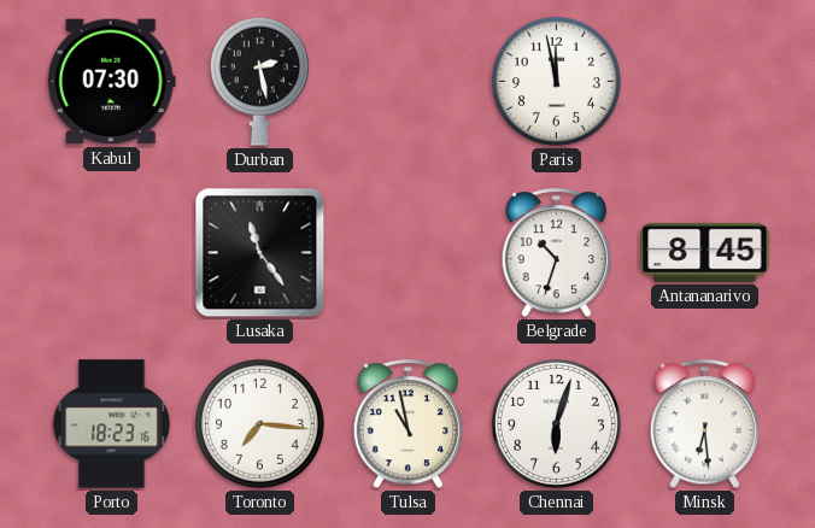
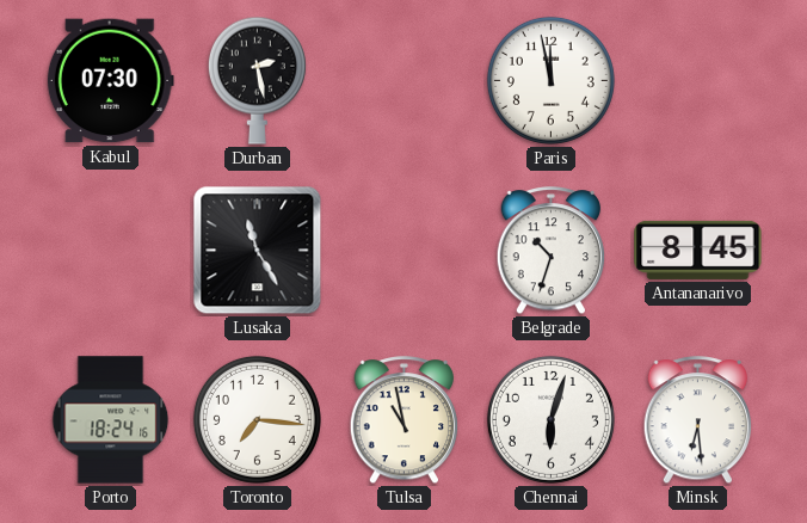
Lusaka: 11:24 -> 11:25 (258, 251)
Porto: 18:23 -> 18:24 (111, 420)
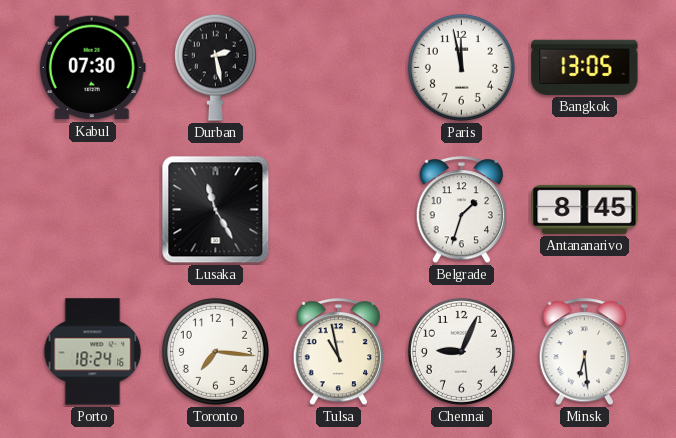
Bangkok: none -> 13:05 (585, 67)
Belgrade: 10:33 -> 1:33 (462, 210)
Chennai: 6:03 -> 9:04 (461, 351)
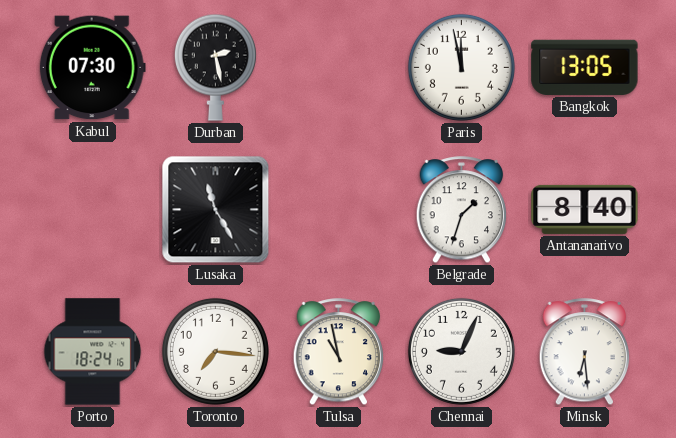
Antananarivo: 8:45 -> 8:40 (585, 209)
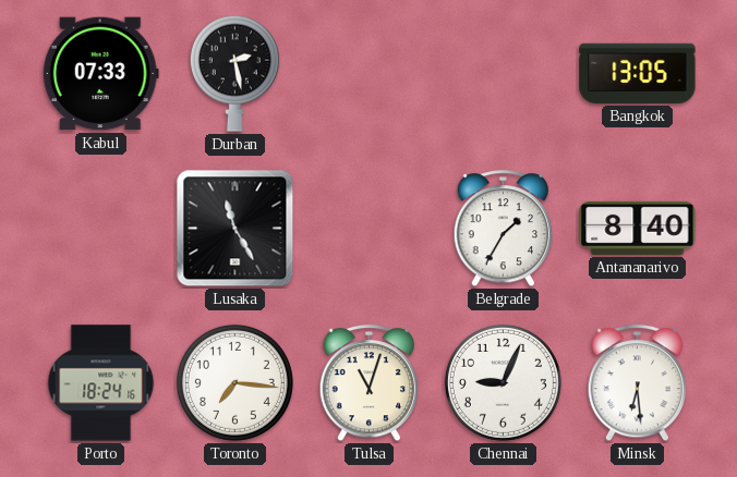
Kabul: 07:30 -> 07:33 (100, 74)
Paris: 11:58 -> none (461, 67)
Belgrade: 1:33 -> 1:35 (504, 229)
Tulsa: 10:58 -> 11:03 (370, 383)
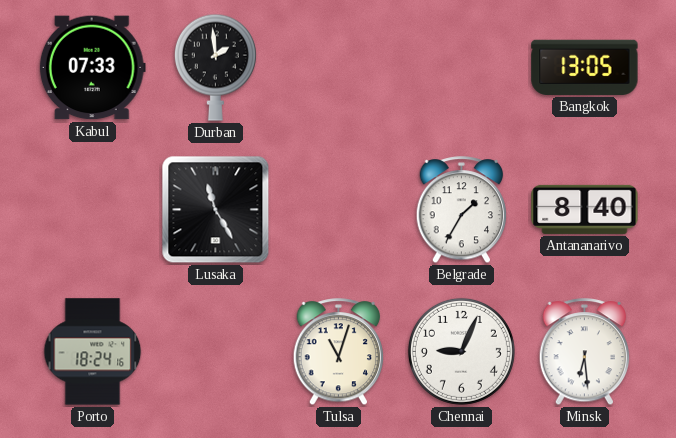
Durban: 2:28 -> 1:59 (215, 67)
Toronto: 7:16 -> none (234, 382)
